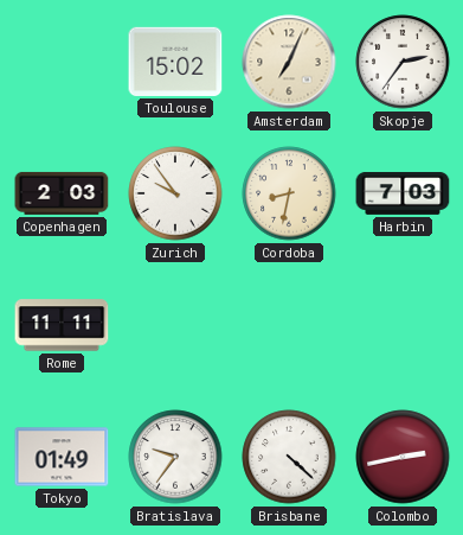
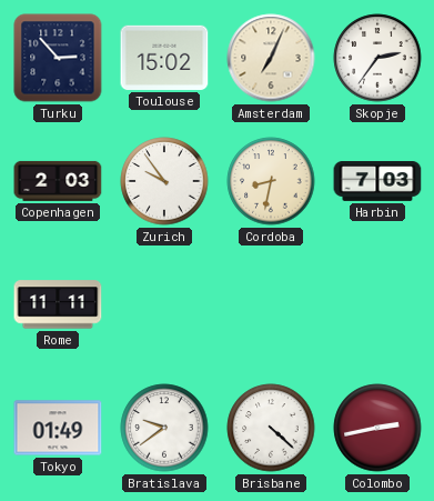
Turku: none -> 2:53 (58, 58)
Bratislava: 9:36 -> 9:39 (164, 428)
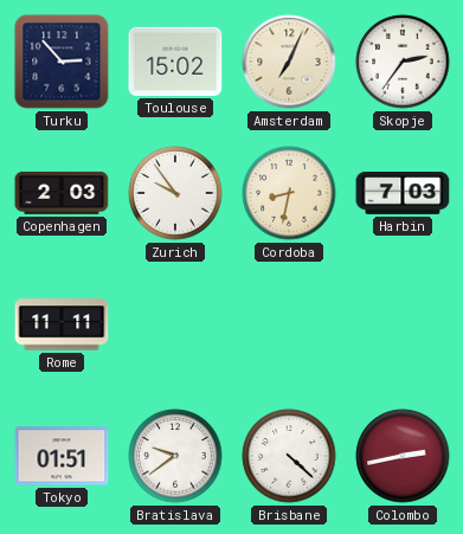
Tokyo: 01:49 -> 01:51 (62, 456)
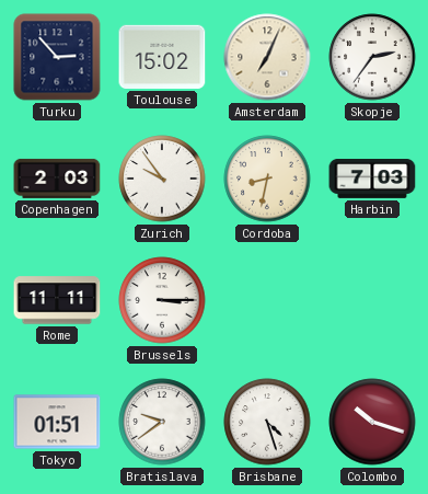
Brussels: none -> 3:15 (162, 300)
Brisbane: 4:22 -> 4:27 (267, 422)
Colombo: 2:43 -> 10:18 (372, 422)
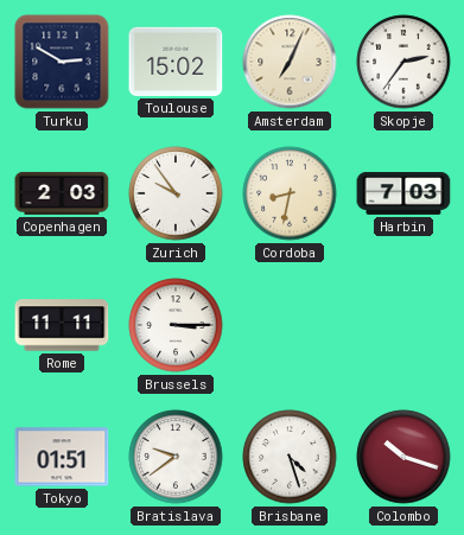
Turku: 2:53 -> 2:50 (62, 62)
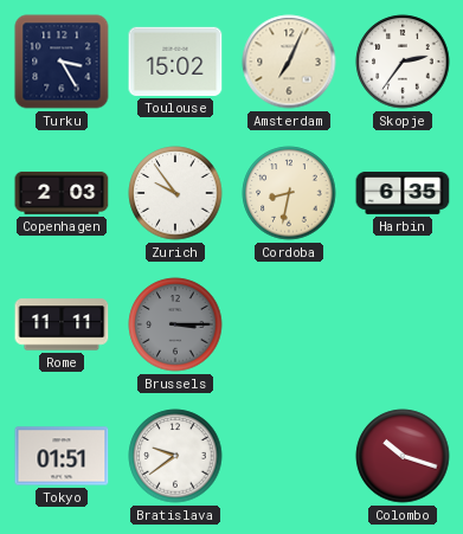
Turku: 2:50 -> 3:25 (62, 62)
Harbin: 7:03 -> 6:35 (403, 194)
Brussels dial: white -> grey (175, 324)
Brisbane: 4:27 -> none (290, 457)
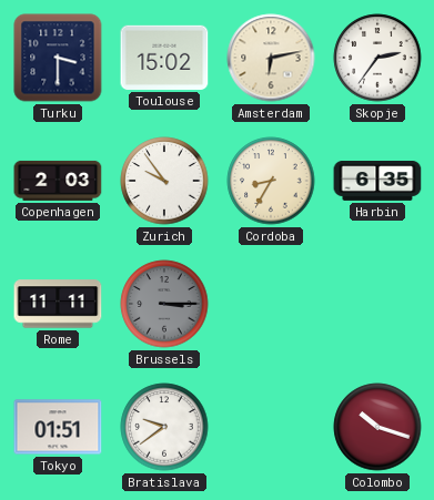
Turku: 3:25 -> 3:30 (58, 58)
Amsterdam: 7:04 -> 6:13 (271, 58)
Cordoba: 8:32 -> 8:35 (271, 181)
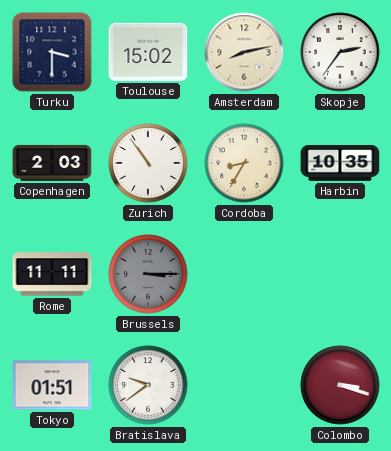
Amsterdam: 6:13 -> 8:13 (244, 52)
Zurich: 9:54 -> 10:54 (148, 163)
Harbin: 6:35 -> 10:35 (340, 164)
Colombo: 10:18 -> 3:18 (340, 385)
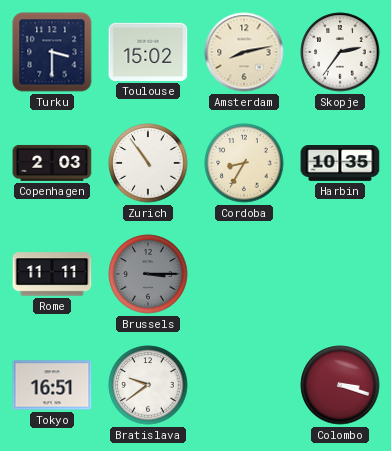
Tokyo: 01:51 -> 16:51 (52, 385)
